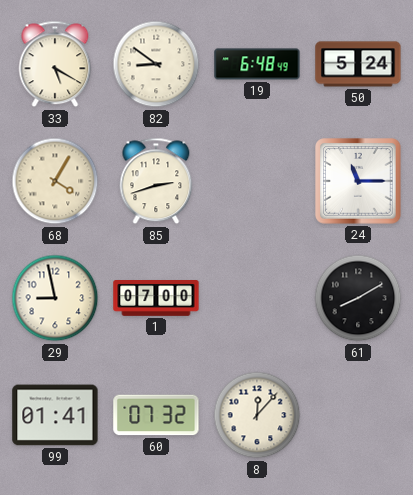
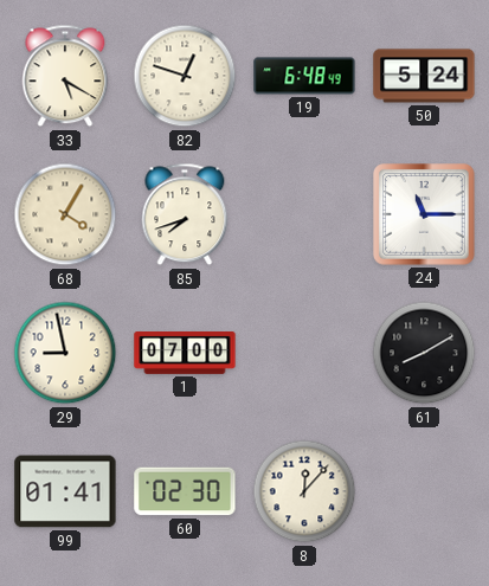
82: 8:51 -> 12:48 (185, 76)
85: 2:42 -> 7:42 (185, 214)
60: 07:32 -> 02:30 (185, 491)
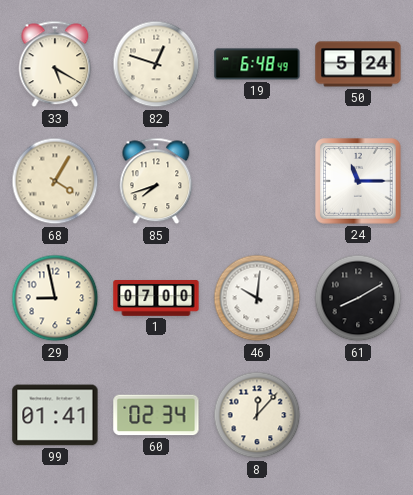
46: none -> 10:01 (257, 298)
60: 02:30 -> 02:34 (156, 415)
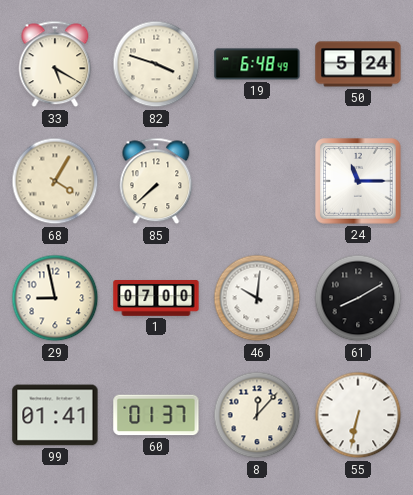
82: 12:48 -> 3:48 (156, 64)
85: 7:42 -> 7:38 (156, 181)
60: 02:34 -> 01:37 (156, 415)
55: none -> 6:32 (358, 415)
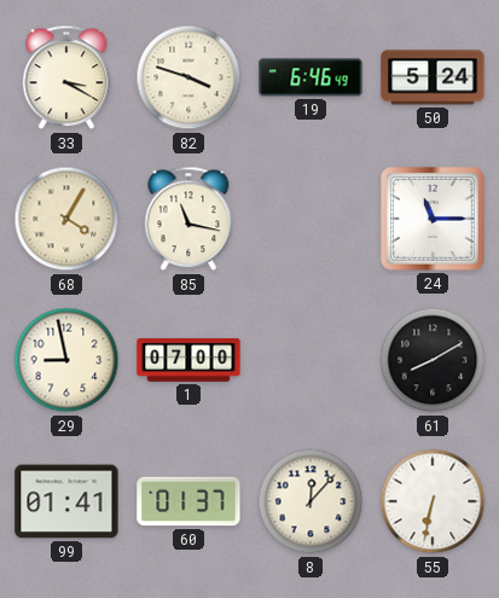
33: 5:20 -> 3:20 (66, 77)
19: 6:48 -> 6:46 (311, 77)
85: 7:38 -> 11:17 (188, 219)
46: 10:01 -> none (257, 298)
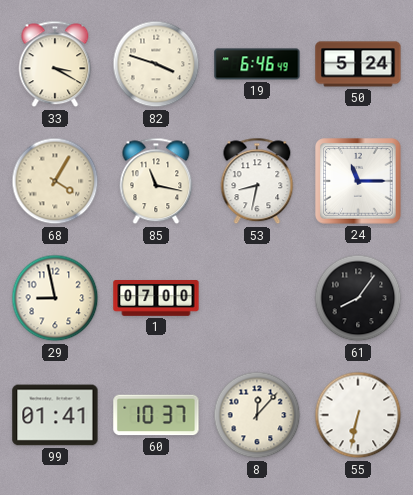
53: none -> 8:32 (257, 181)
61: 8:10 -> 8:06 (358, 298)
60: 01:37 -> 10:37 (156, 415)
